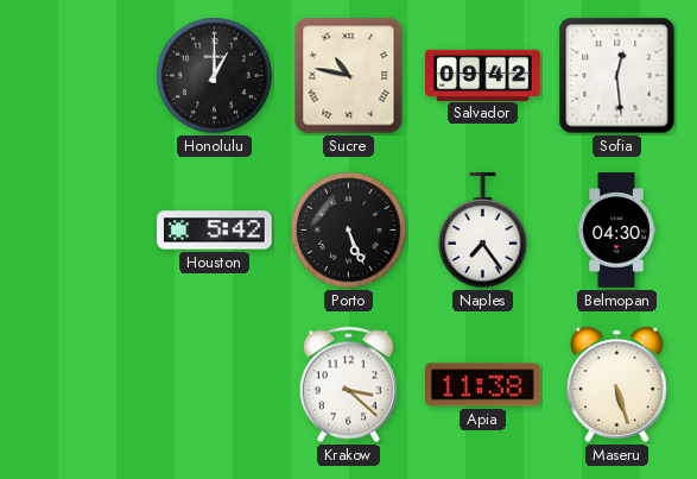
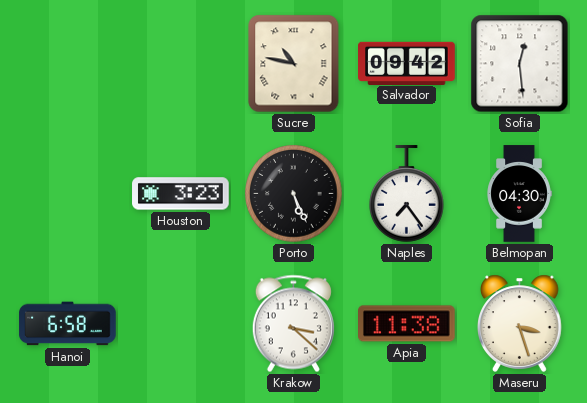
Honolulu: 1:00 -> none (215, 76)
Houston: 5:42 -> 3:23 (181, 194)
Hanoi: none -> 6:58 (68, 324)
Maseru: 5:27 -> 3:27 (520, 323)
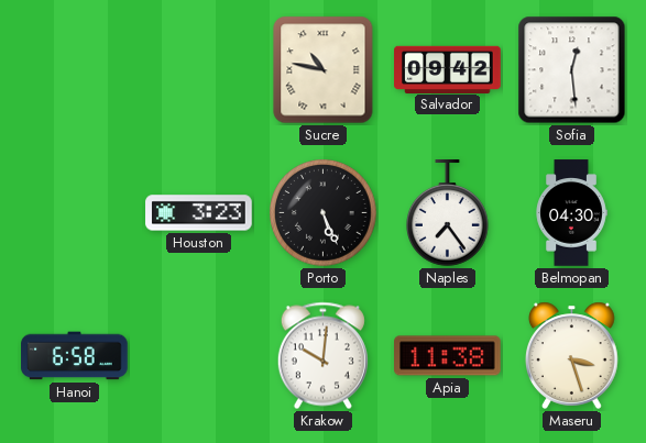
Krakow: 3:22 -> 10:01 (322, 356)
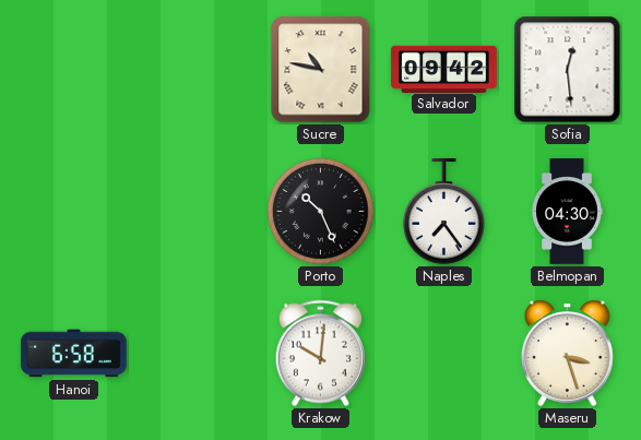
Houston: 3:23 -> none (199, 213)
Porto: 5:26 -> 10:26 (321, 212)
Apia: 11:38 -> none (448, 356)
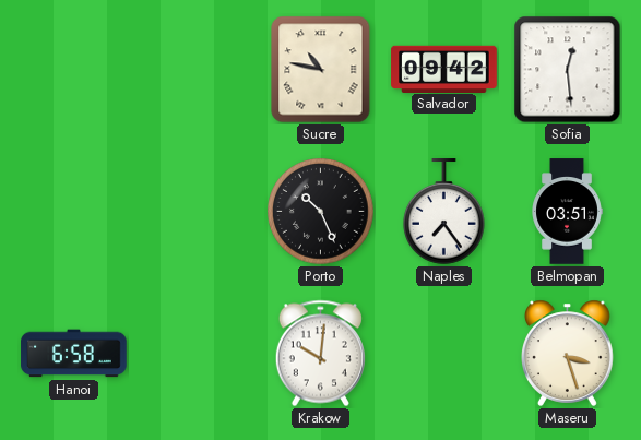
Belmopan: 04:30 -> 03:51 (567, 212)
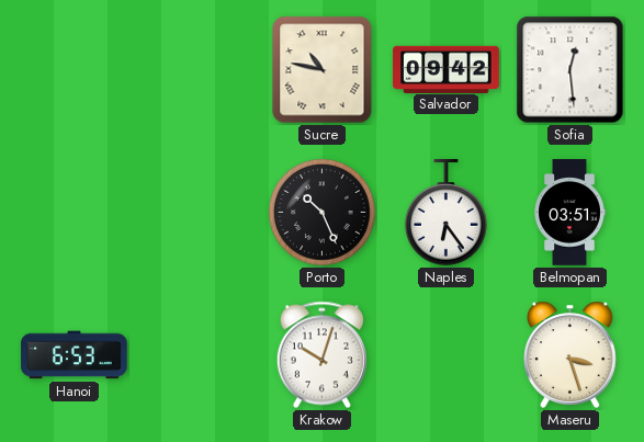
Naples: 7:24 -> 6:24 (447, 213)
Hanoi: 6:58 -> 6:53 (75, 355)
Krakow: 10:01 -> 10:03 (321, 355)
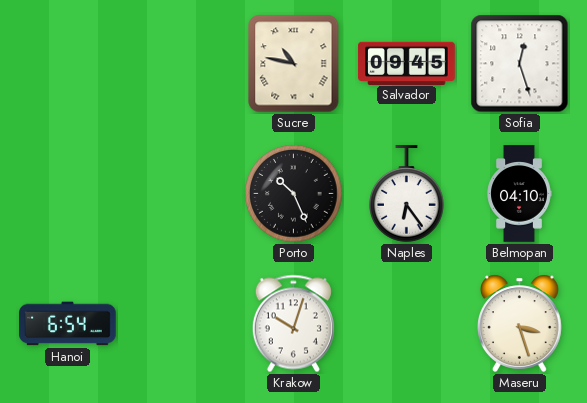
Salvador: 09:42 -> 09:45 (407, 63)
Sofia: 12:29 -> 12:27 (520, 64)
Belmopan: 03:51 -> 04:10 (519, 194)
Hanoi: 6:53 -> 6:54 (68, 324)
